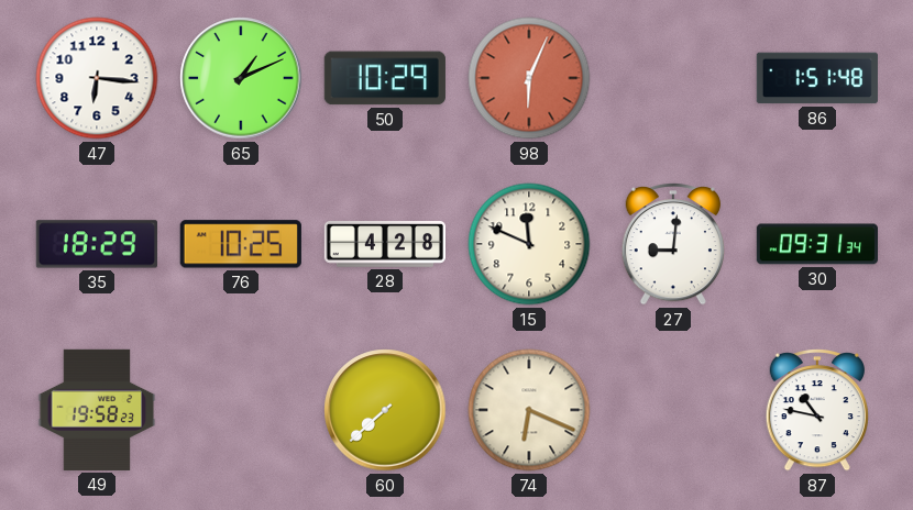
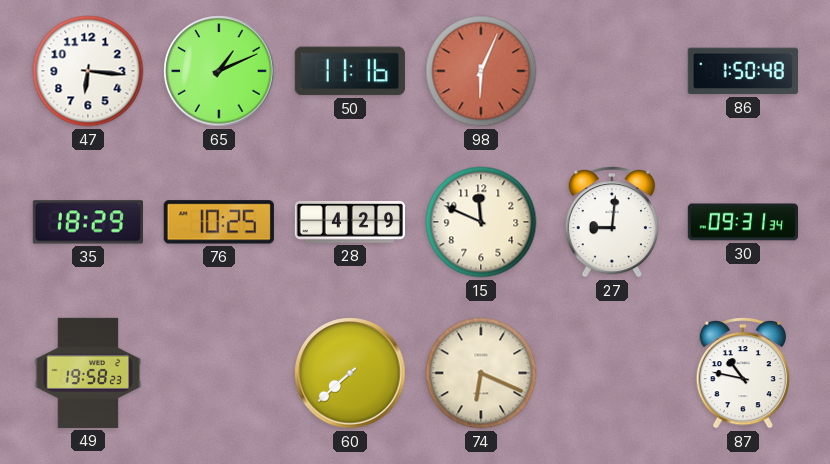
50: 10:29 -> 11:16 (350, 71)
86: 1:51 -> 1:50 (743, 71)
28: 4:28 -> 4:29 (349, 223)
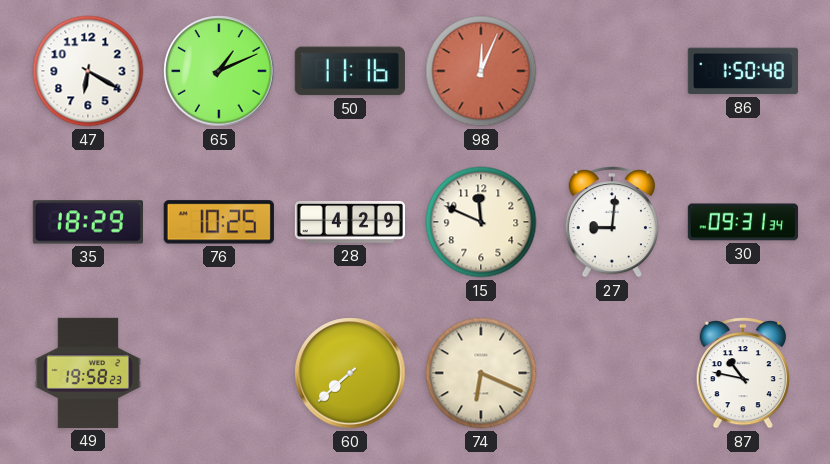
47: 6:16 -> 6:20 (88, 71)
98: 6:04 -> 12:04 (481, 71)
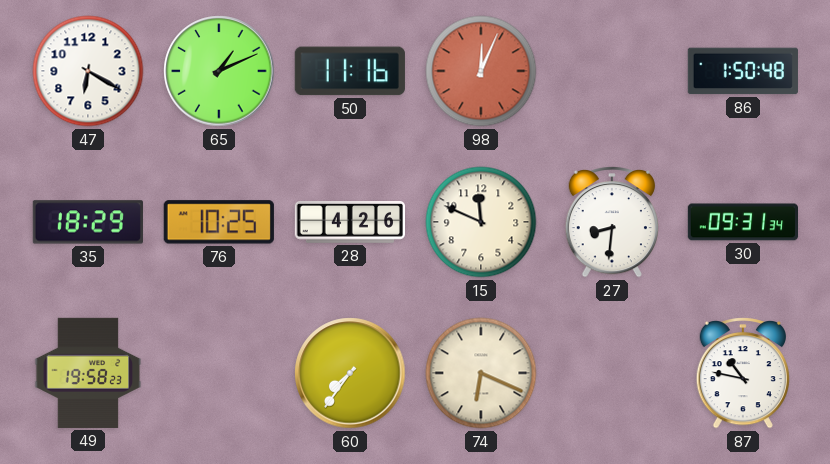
28: 4:29 -> 4:26 (349, 223)
27: 9:01 -> 8:31 (612, 223)
60: 7:38 -> 7:36 (350, 373)
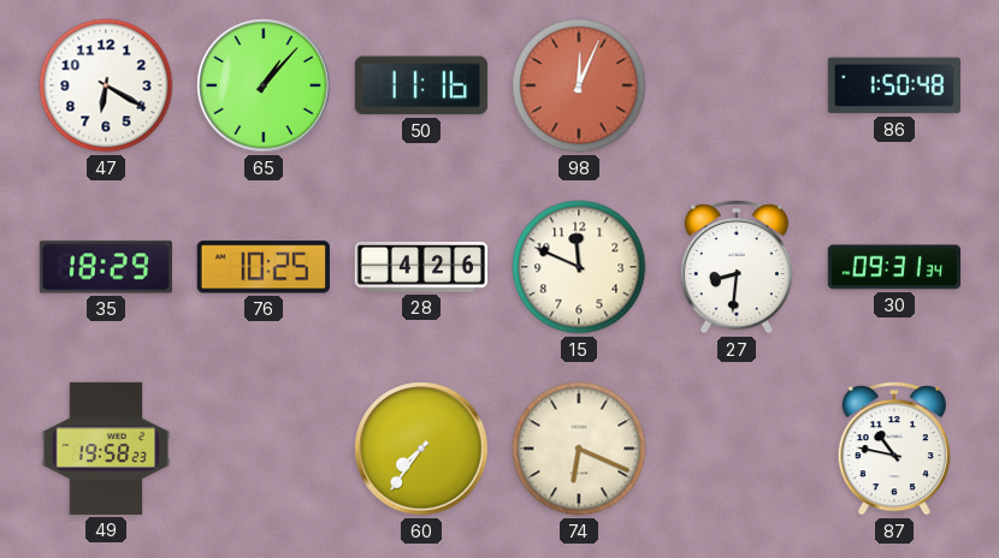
65: 1:11 -> 1:07 (264, 85)
